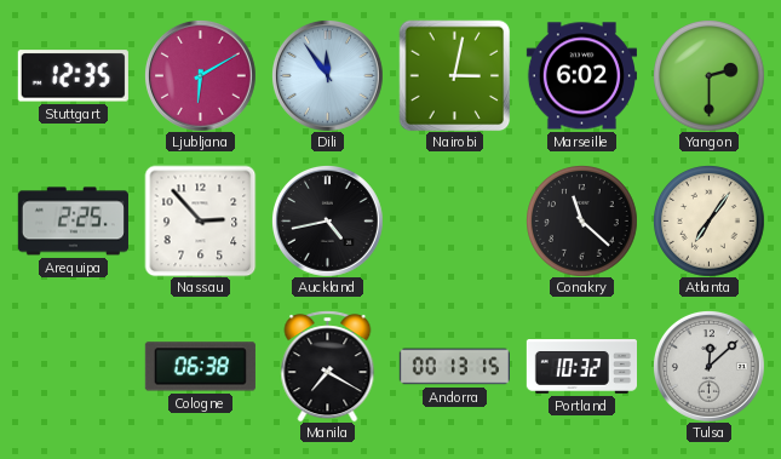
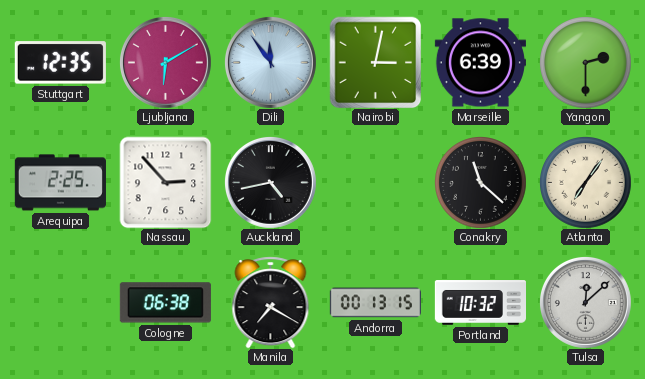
Marseille: 6:02 -> 6:39 (480, 63)
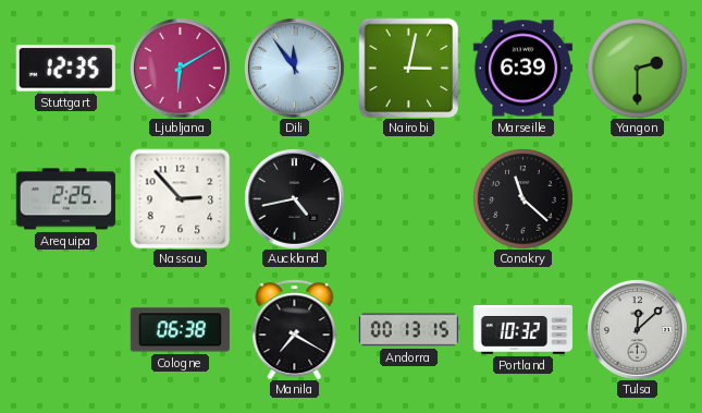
Atlanta: 7:06 -> none (586, 183)
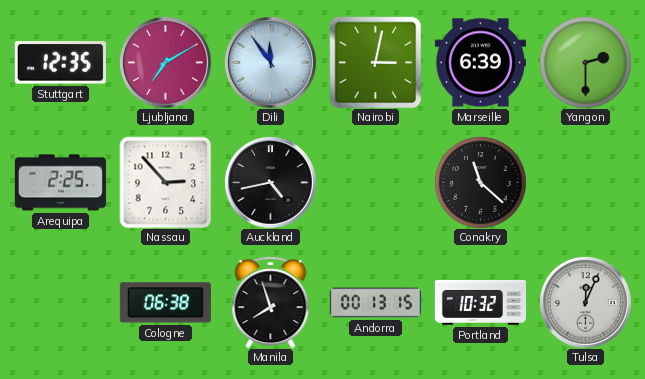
Ljubljana: 6:10 -> 7:10 (165, 62)
Manila: 7:20 -> 7:57 (271, 302)
Tulsa: 12:08 -> 12:04 (585, 302)
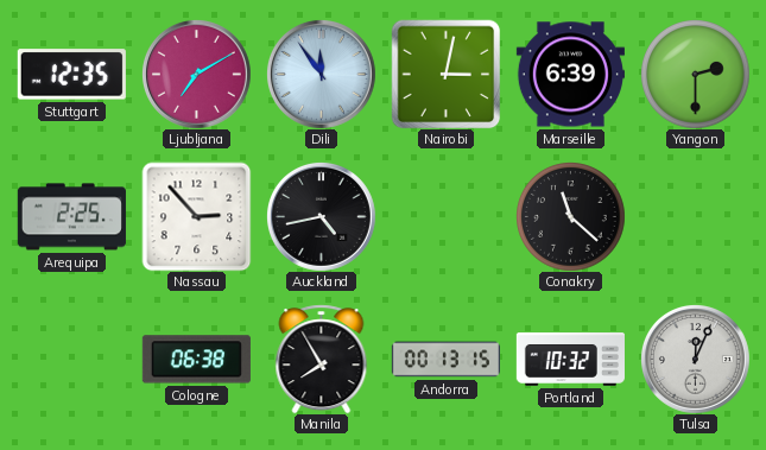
Manila: 7:57 -> 7:55 (322, 359)
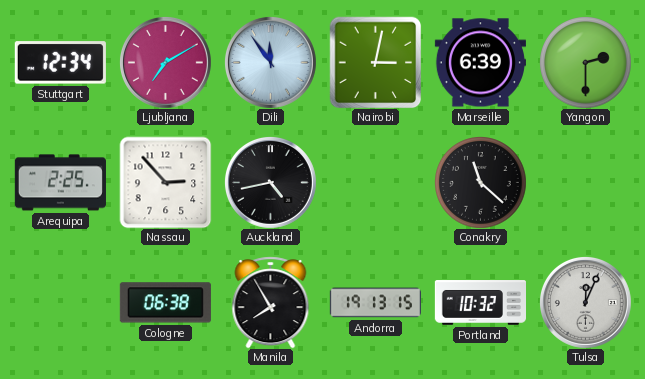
Stuttgart: 12:35 -> 12:34 (60, 63)
Andorra: 00:13 -> 19:13 (375, 303)
